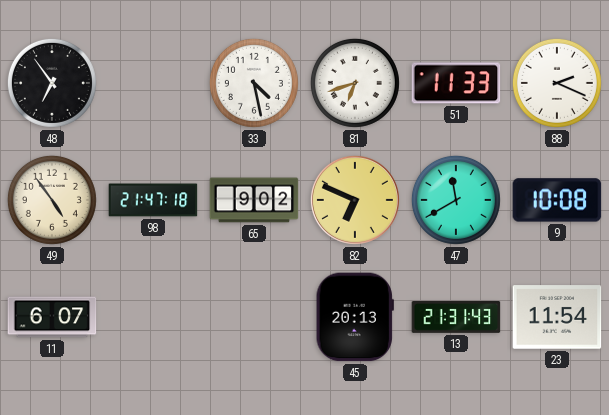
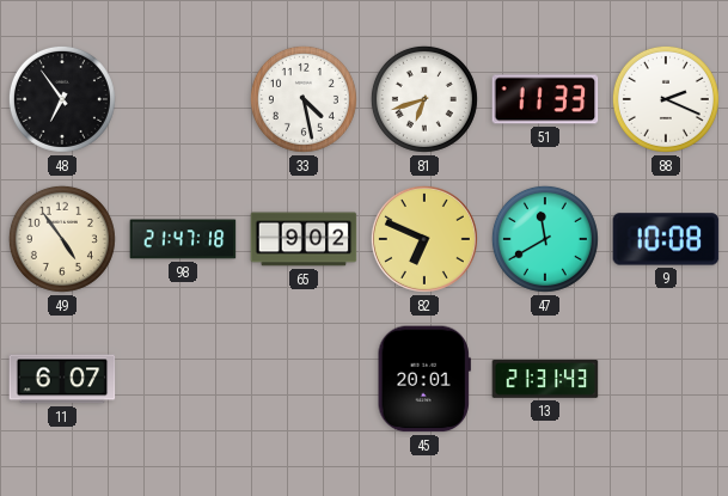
45: 20:13 -> 20:01 (424, 379)
23: 11:54 -> none (557, 317)
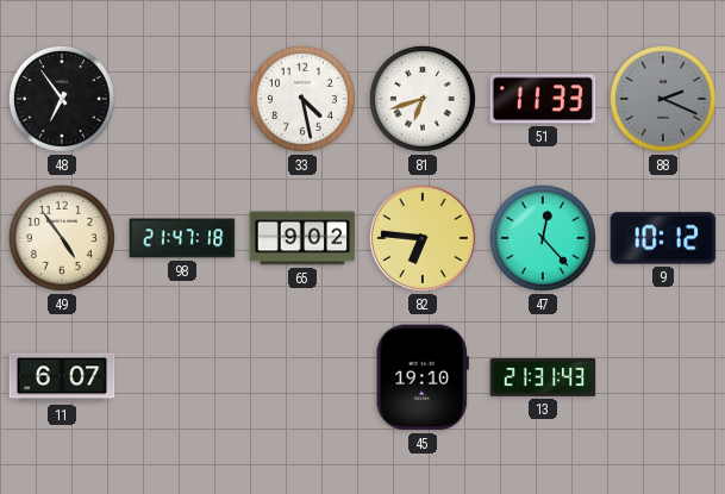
88 dial: white -> grey (663, 99)
82: 6:49 -> 6:46 (423, 238)
47: 11:40 -> 12:23 (543, 238)
9: 10:08 -> 10:12 (663, 238)
45: 20:01 -> 19:10 (423, 377)
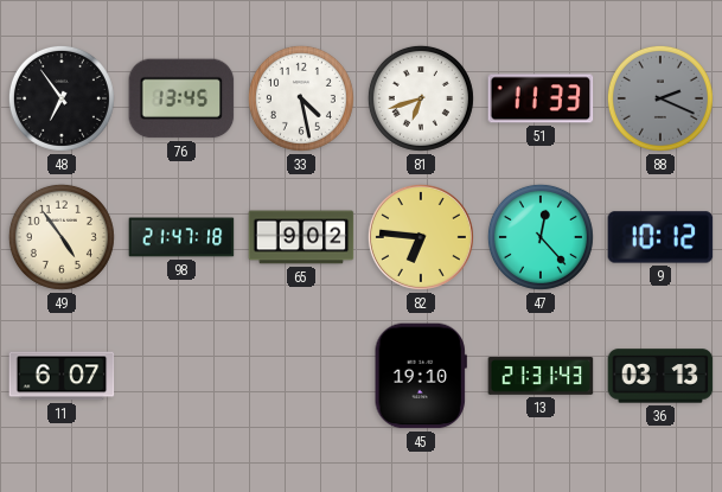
76: none -> 13:45 (181, 98)
36: none -> 03:13 (660, 376)
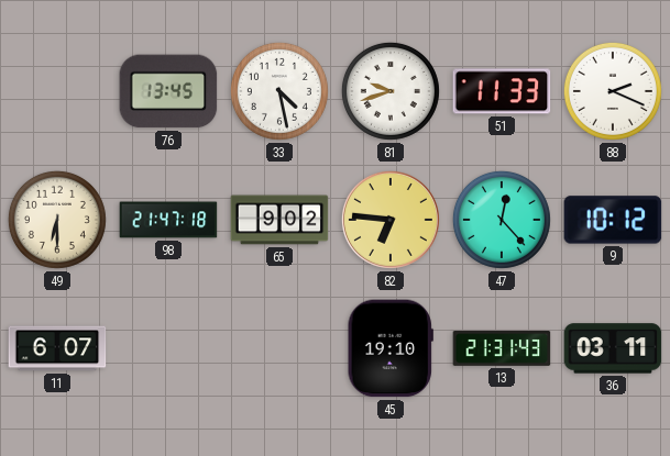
48: 6:54 -> none (62, 98)
81: 6:42 -> 9:42 (391, 91)
88 dial: grey -> white (613, 91)
49: 4:54 -> 6:30 (57, 220)
36: 03:13 -> 03:11 (613, 348)
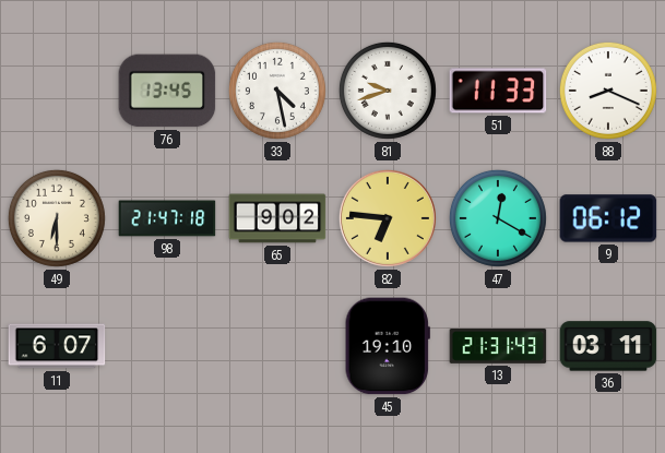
88: 2:19 -> 8:19 (608, 91)
47: 12:23 -> 12:20 (498, 218)
9: 10:12 -> 06:12 (608, 218)
